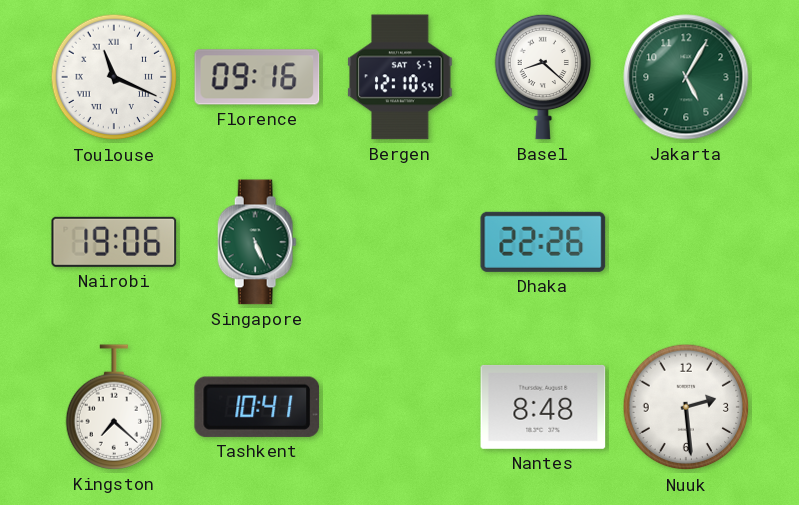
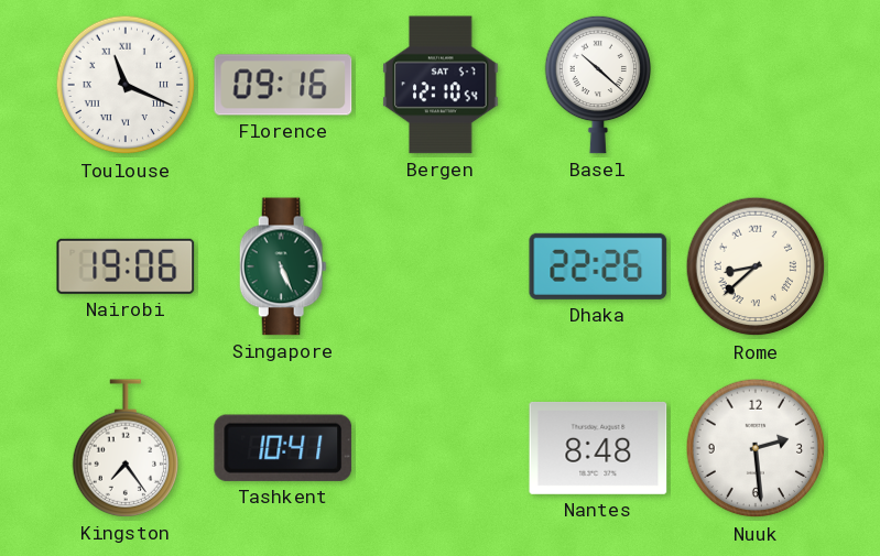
Basel: 8:22 -> 10:22 (598, 85)
Jakarta: 5:05 -> none (686, 77)
Rome: none -> 8:38 (756, 266)
Kingston: 7:22 -> 7:24 (126, 448)
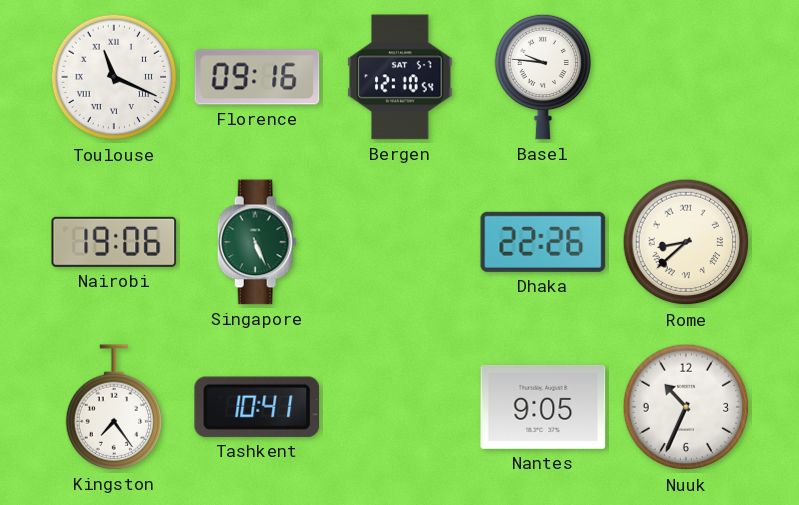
Basel: 10:22 -> 9:46 (543, 77)
Nantes: 8:48 -> 9:05 (543, 407)
Nuuk: 2:29 -> 10:34 (686, 407)
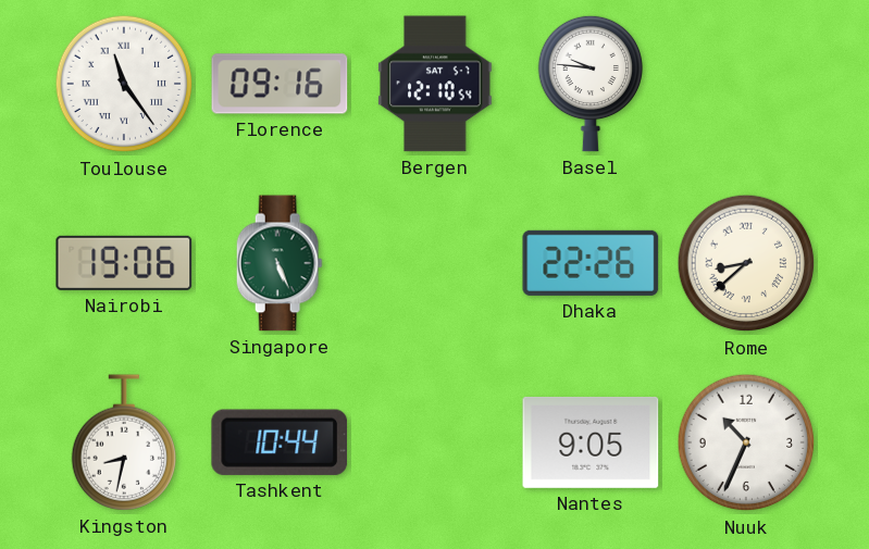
Toulouse: 11:19 -> 11:24 (124, 84)
Kingston: 7:24 -> 8:32 (124, 442)
Tashkent: 10:41 -> 10:44 (280, 442)
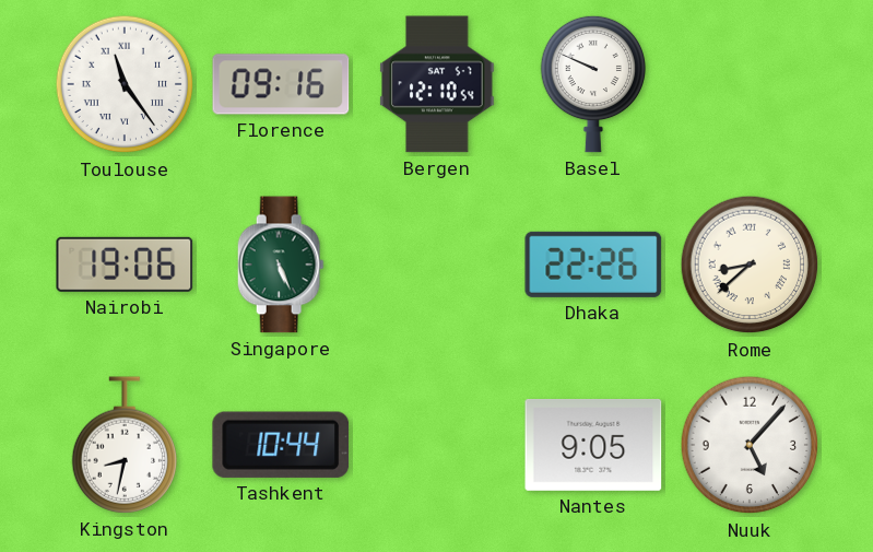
Basel: 9:46 -> 9:49 (593, 84)
Nuuk: 10:34 -> 5:07 (750, 445)
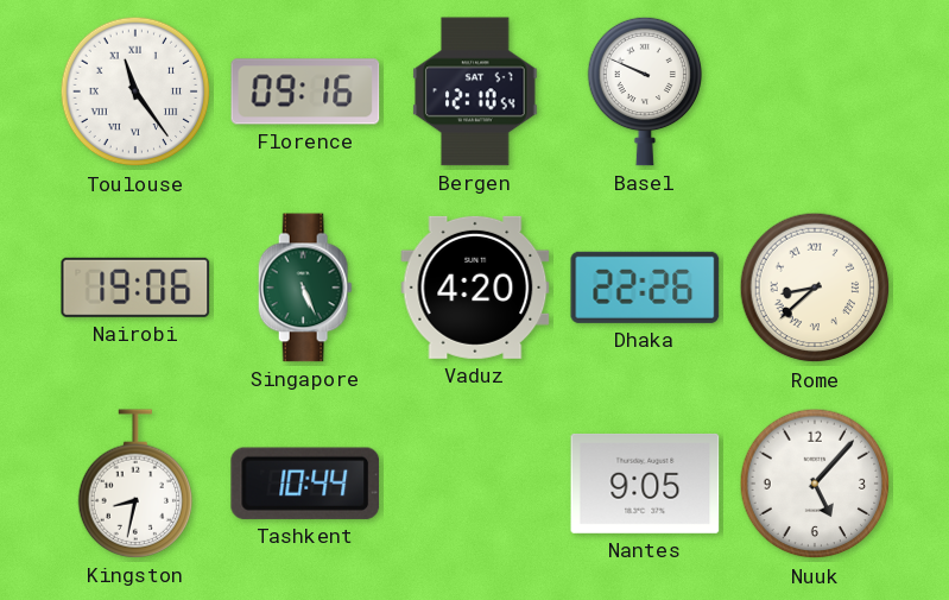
Vaduz: none -> 4:20 (475, 288)
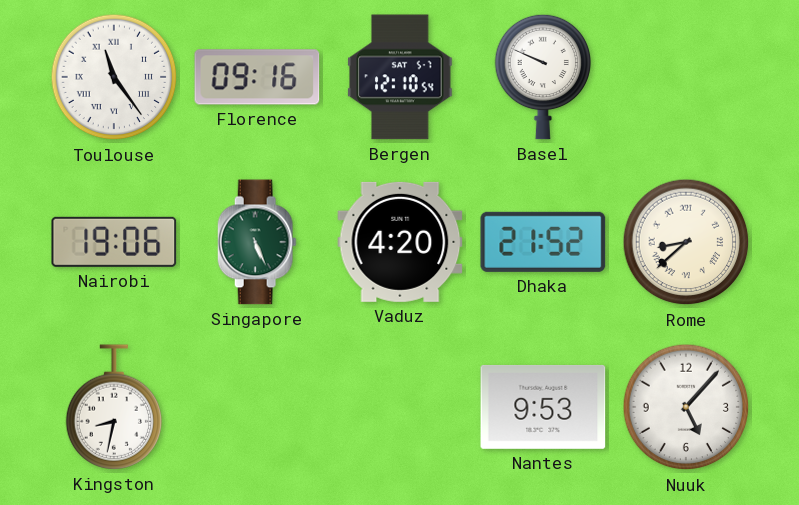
Dhaka: 22:26 -> 21:52 (543, 242)
Tashkent: 10:44 -> none (305, 484)
Nantes: 9:05 -> 9:53 (543, 407)
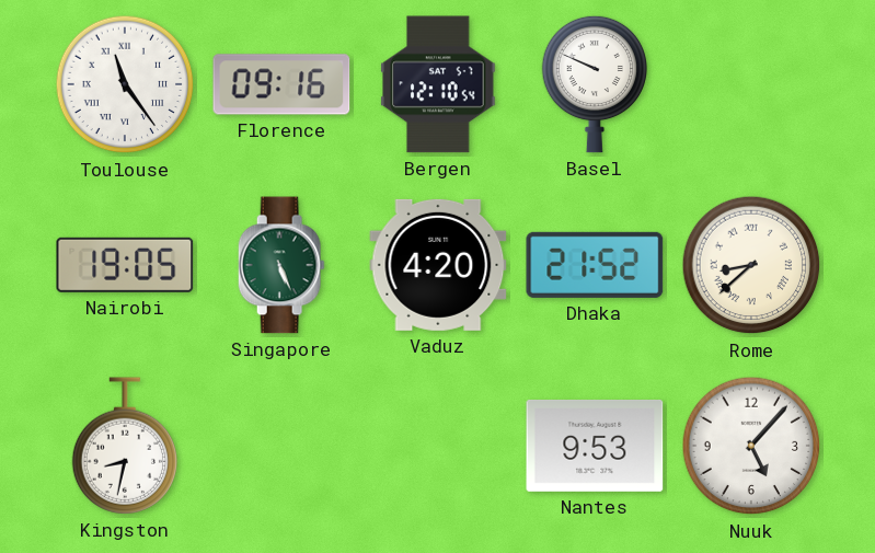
Nairobi: 19:06 -> 19:05 (125, 265)
